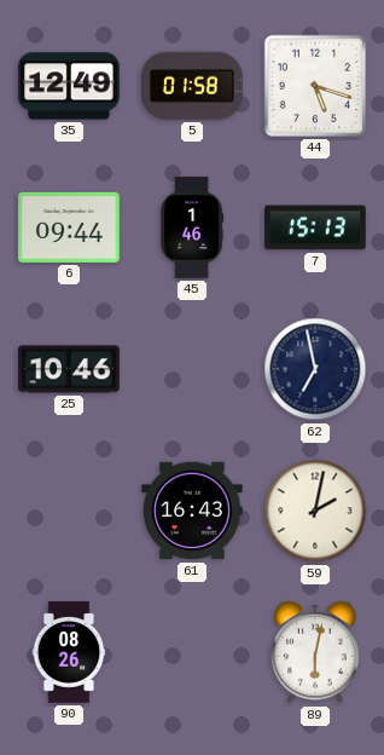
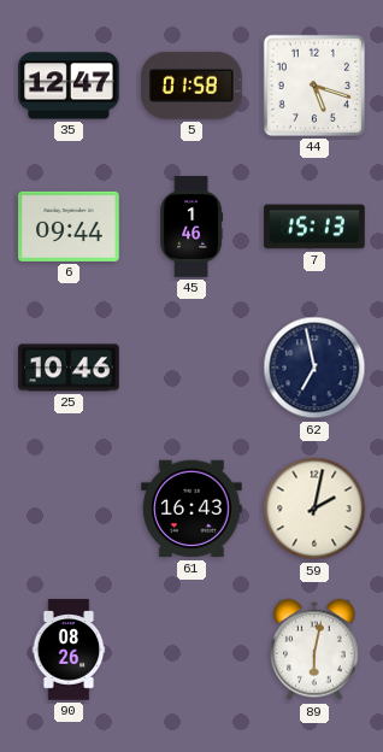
35: 12:49 -> 12:47 (69, 86)
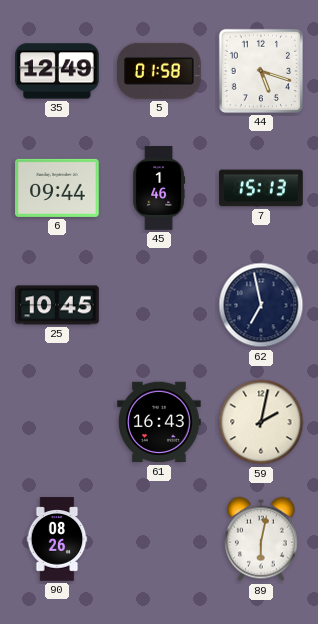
35: 12:47 -> 12:49 (57, 71)
25: 10:46 -> 10:45 (57, 305)
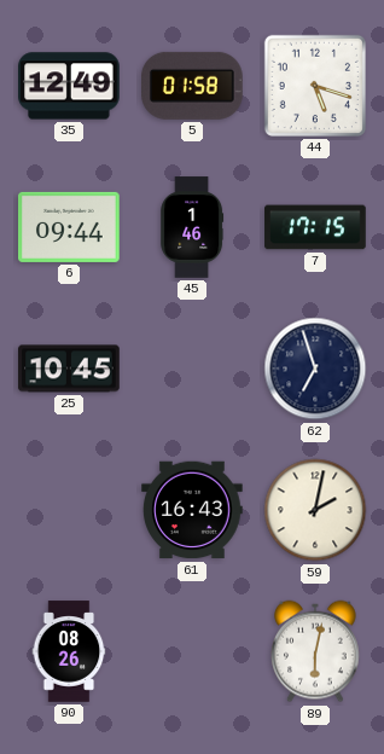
7: 15:13 -> 17:15 (315, 227)
62: 6:58 -> 6:57 (315, 369)
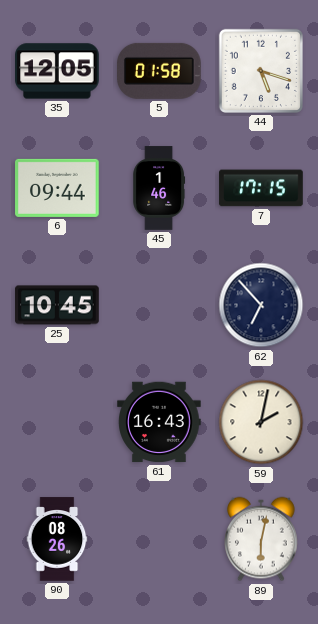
35: 12:49 -> 12:05 (57, 71)
62: 6:57 -> 6:53 (261, 305)
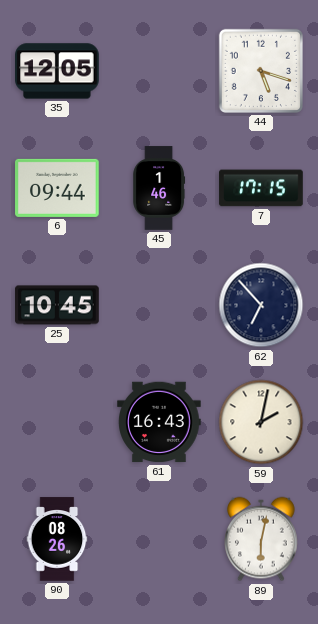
5: 01:58 -> none (160, 71)
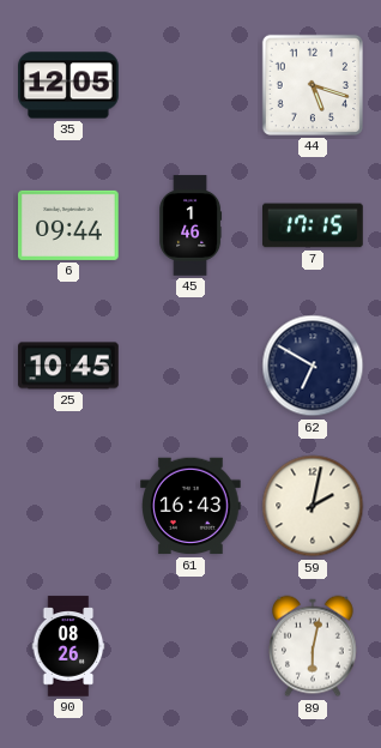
62: 6:53 -> 6:50 (313, 366)
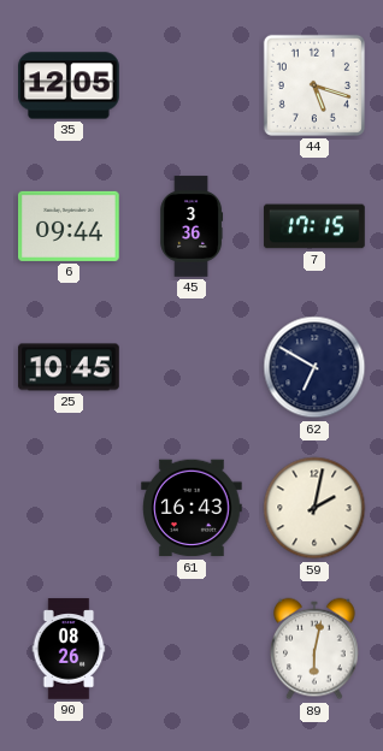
45: 1:46 -> 3:36 (191, 226)
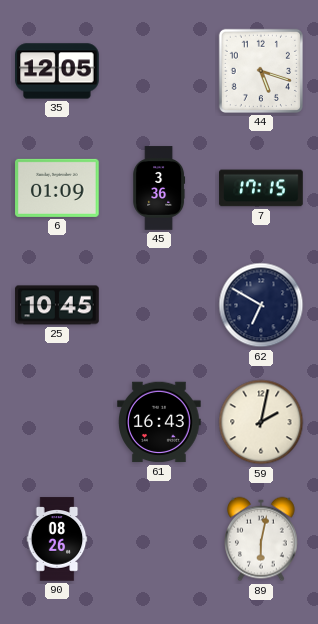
6: 09:44 -> 01:09 (57, 188)
